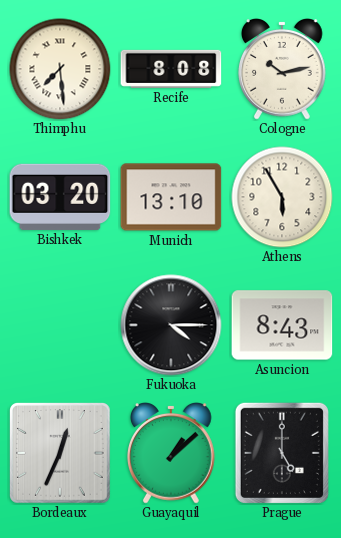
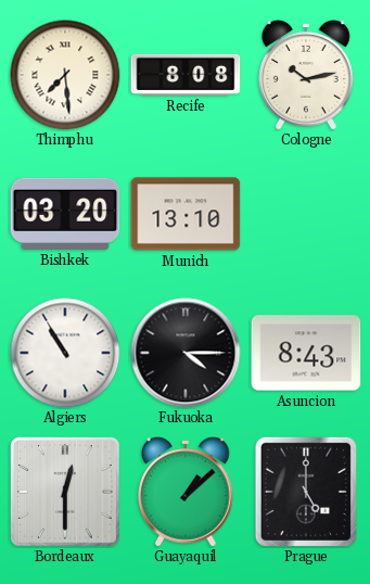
Athens: 5:55 -> none (282, 197)
Algiers: none -> 10:55 (65, 353)
Bordeaux: 12:34 -> 12:30 (66, 493)
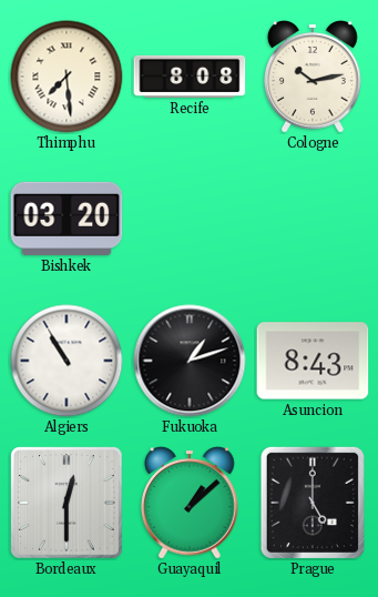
Munich: 13:10 -> none (186, 214)
Fukuoka: 4:15 -> 1:12 (190, 361)
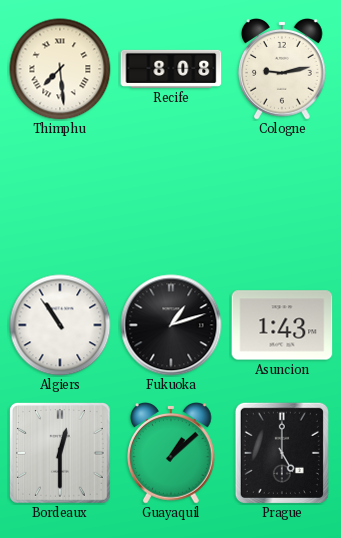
Cologne: 10:13 -> 9:13 (283, 69)
Bishkek: 03:20 -> none (67, 219)
Algiers: 10:55 -> 10:54 (60, 325)
Asuncion: 8:43 -> 1:43 (282, 325)
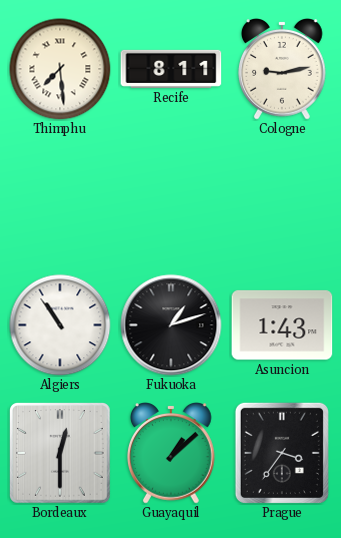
Recife: 8:08 -> 8:11 (171, 69)
Prague: 5:00 -> 3:36 (282, 453)
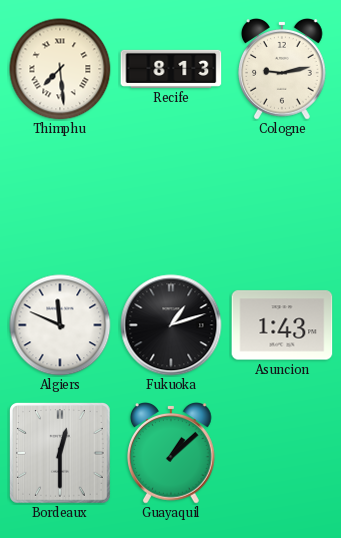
Recife: 8:11 -> 8:13 (171, 69)
Algiers: 10:54 -> 11:49 (60, 325)
Prague: 3:36 -> none (282, 453)
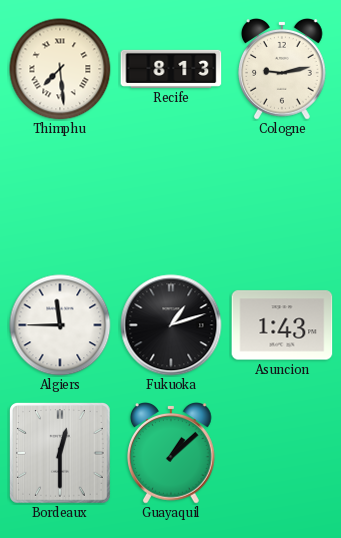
Algiers: 11:49 -> 11:45 (60, 325)
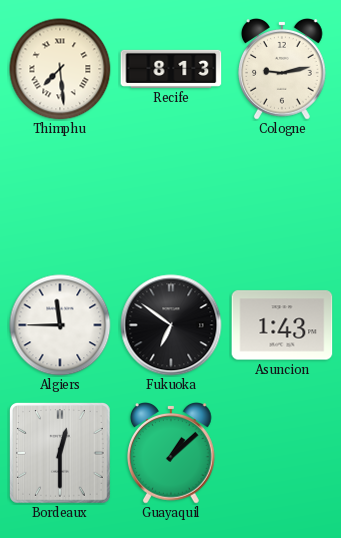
Fukuoka: 1:12 -> 6:51 (171, 325)
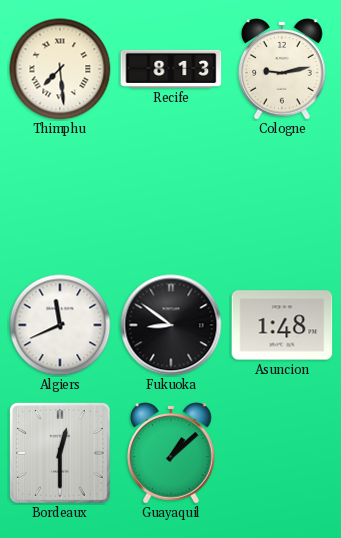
Algiers: 11:45 -> 11:41 (60, 325)
Fukuoka: 6:51 -> 8:51 (171, 325)
Asuncion: 1:43 -> 1:48 (282, 325)
